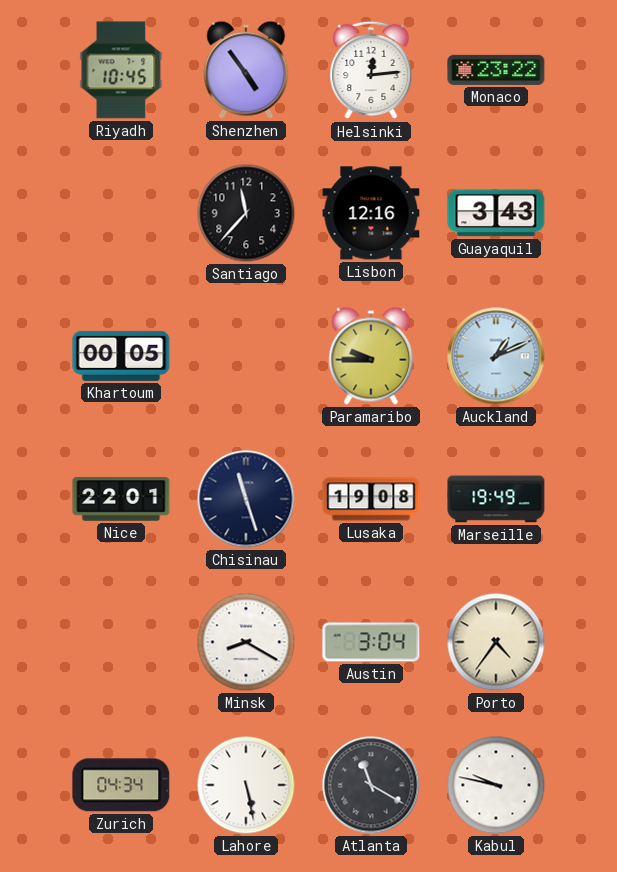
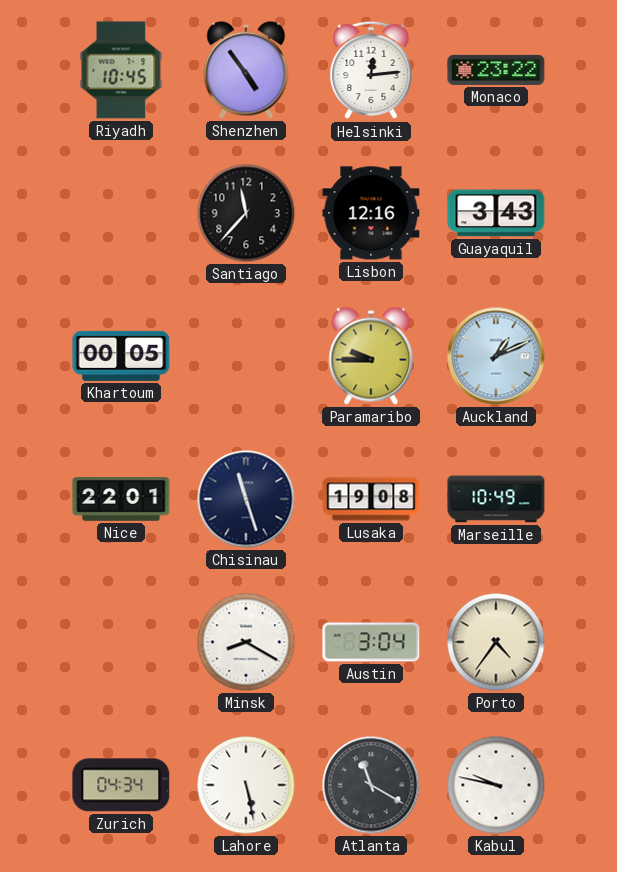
Marseille: 19:49 -> 10:49 (496, 499)
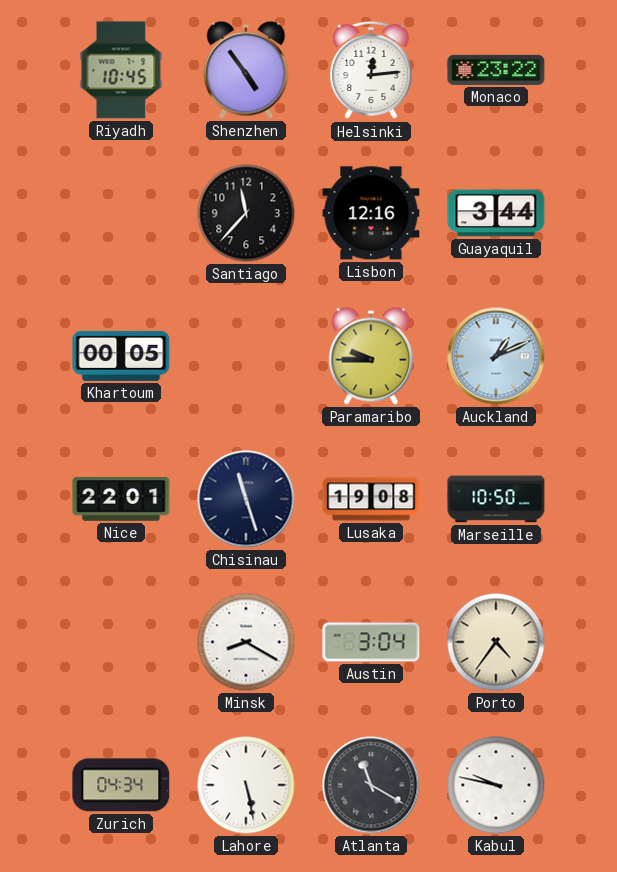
Guayaquil: 3:43 -> 3:44 (496, 213)
Marseille: 10:49 -> 10:50 (496, 499)
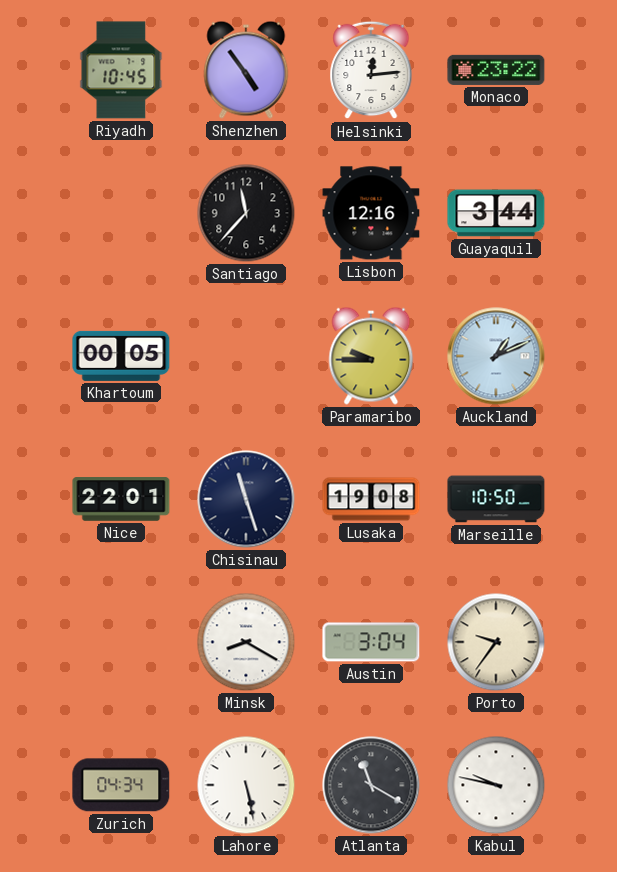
Porto: 4:36 -> 9:36 (496, 642)
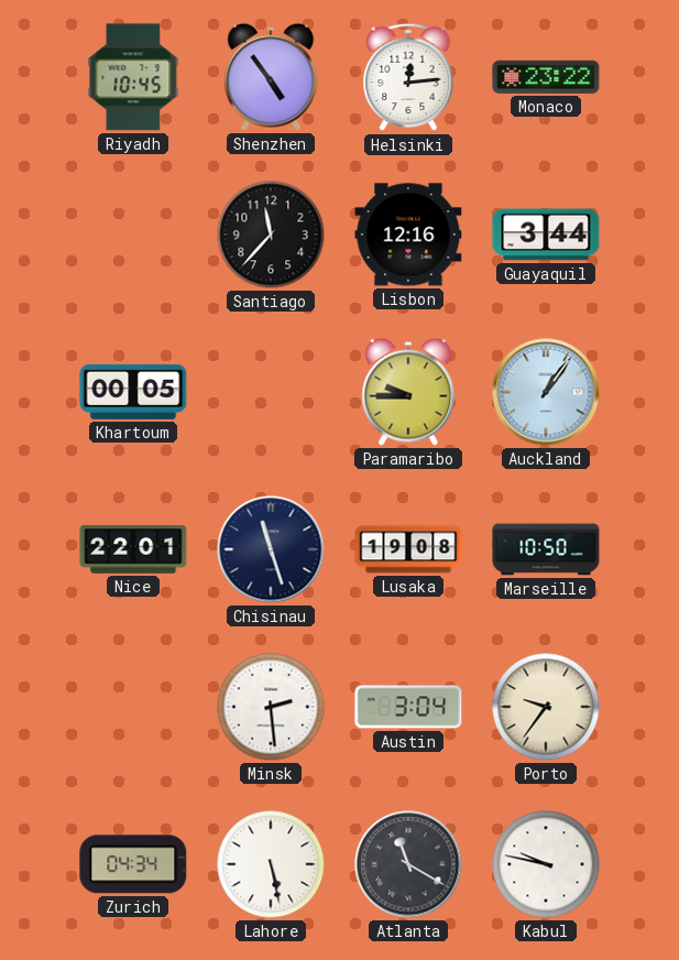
Auckland: 1:11 -> 1:06 (546, 392)
Minsk: 8:20 -> 2:29 (271, 707)
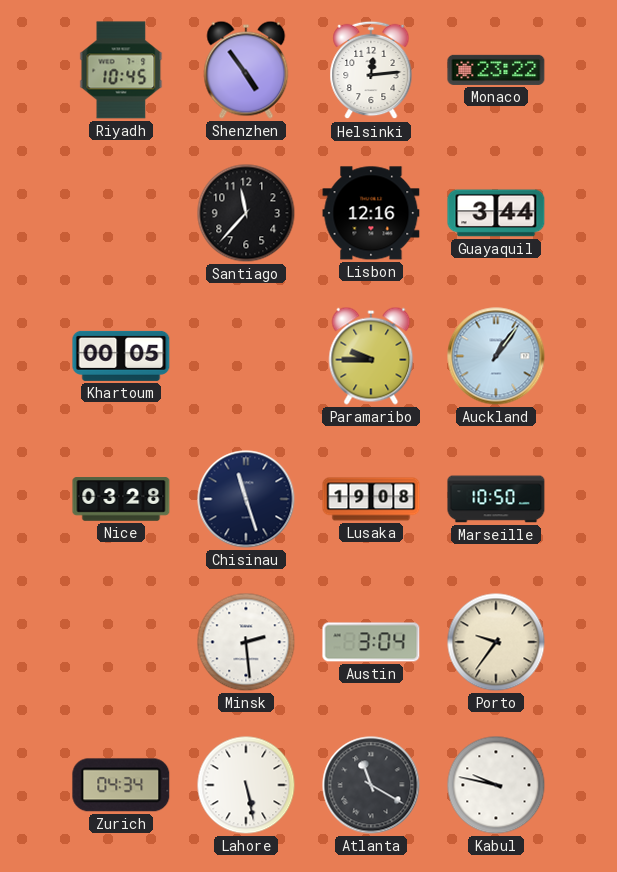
Nice: 22:01 -> 03:28 (121, 499)
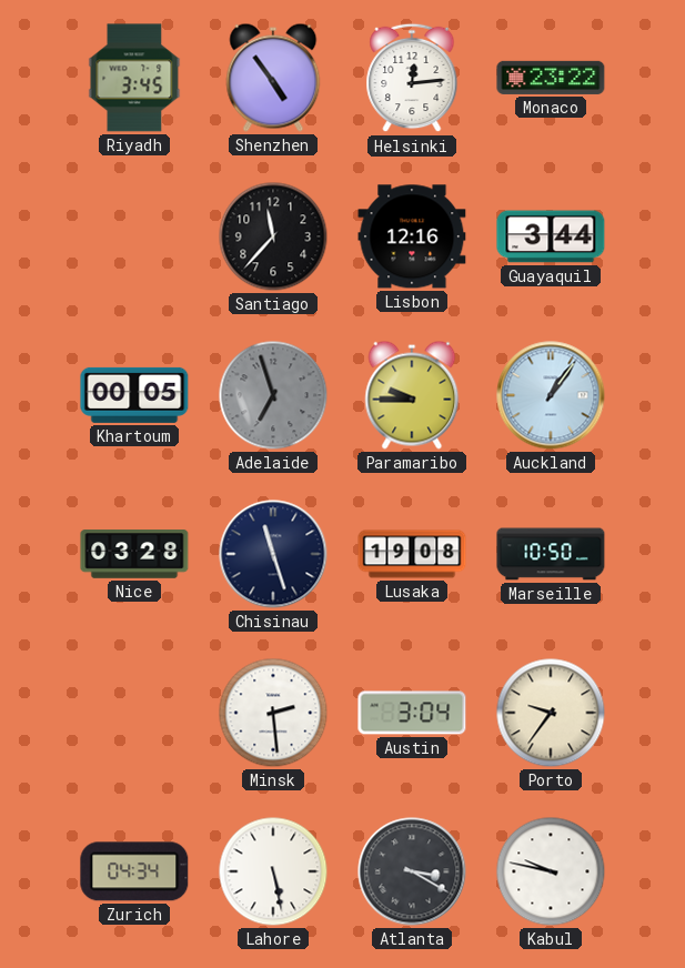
Riyadh: 10:45 -> 3:45 (134, 78)
Adelaide: none -> 6:57 (273, 395)
Atlanta: 11:20 -> 3:20 (412, 871)
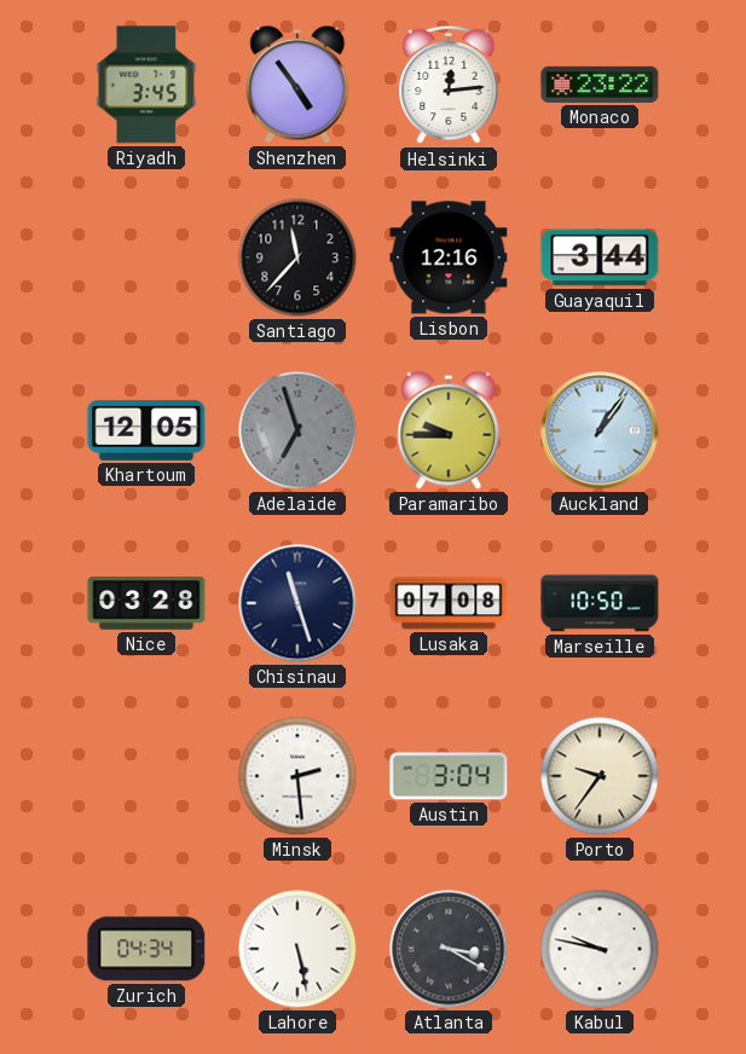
Khartoum: 00:05 -> 12:05 (146, 430)
Lusaka: 19:08 -> 07:08 (449, 603)
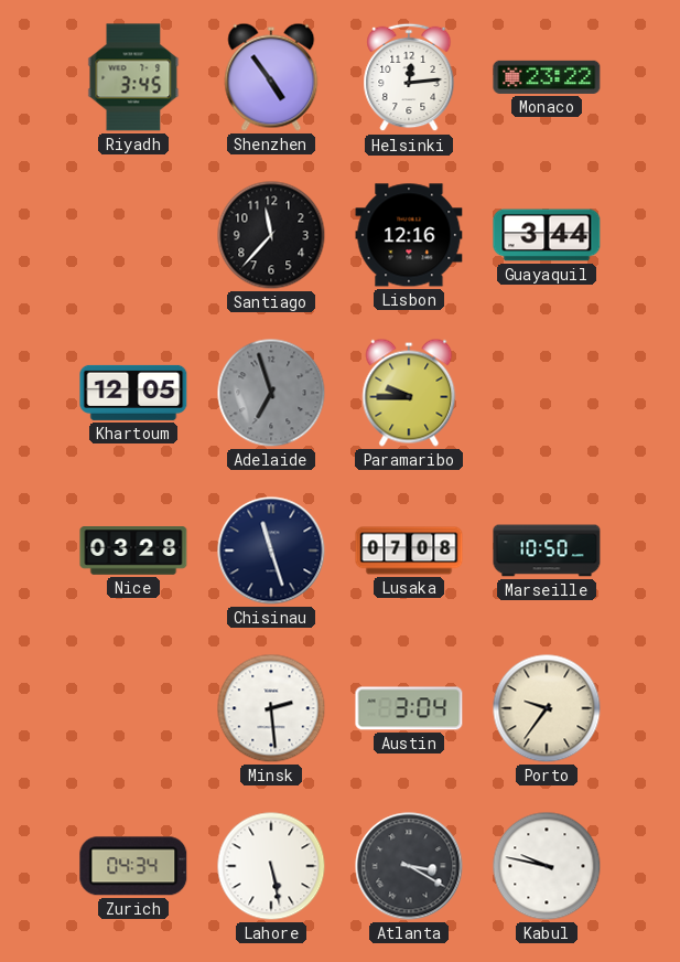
Auckland: 1:06 -> none (600, 430)
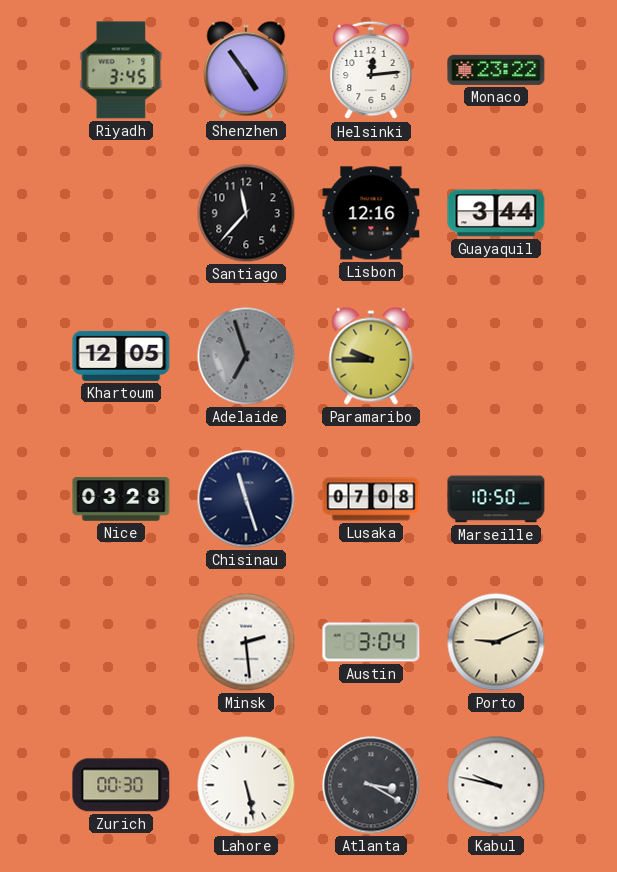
Porto: 9:36 -> 9:11 (496, 642)
Zurich: 04:34 -> 00:30 (121, 785)
